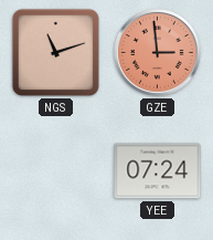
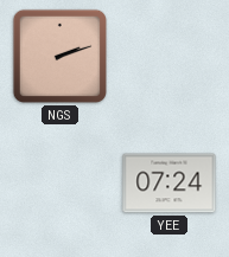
NGS: 11:12 -> 2:12 (59, 56)
GZE: 2:59 -> none (158, 53)
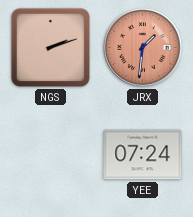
JRX: none -> 1:31 (143, 48)
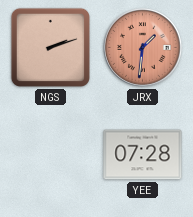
YEE: 07:24 -> 07:28 (143, 155)
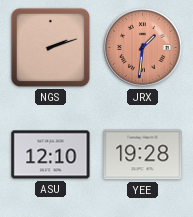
ASU: none -> 12:10 (51, 155)
YEE: 07:28 -> 19:28 (143, 155)
